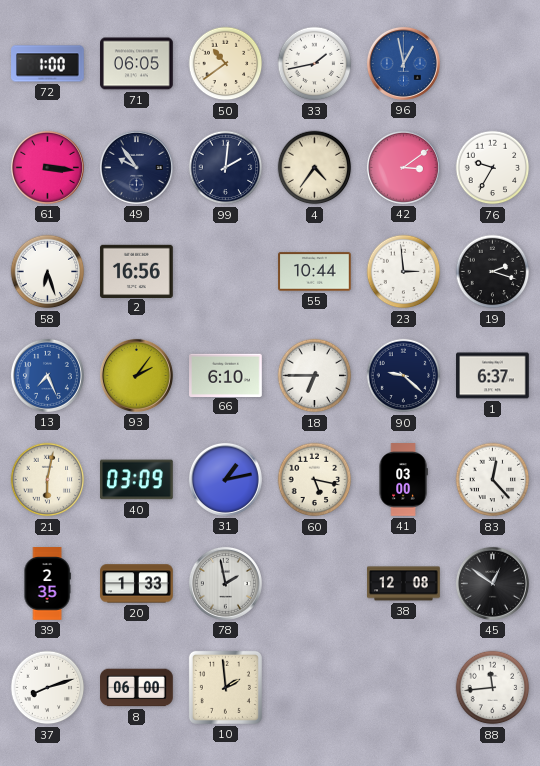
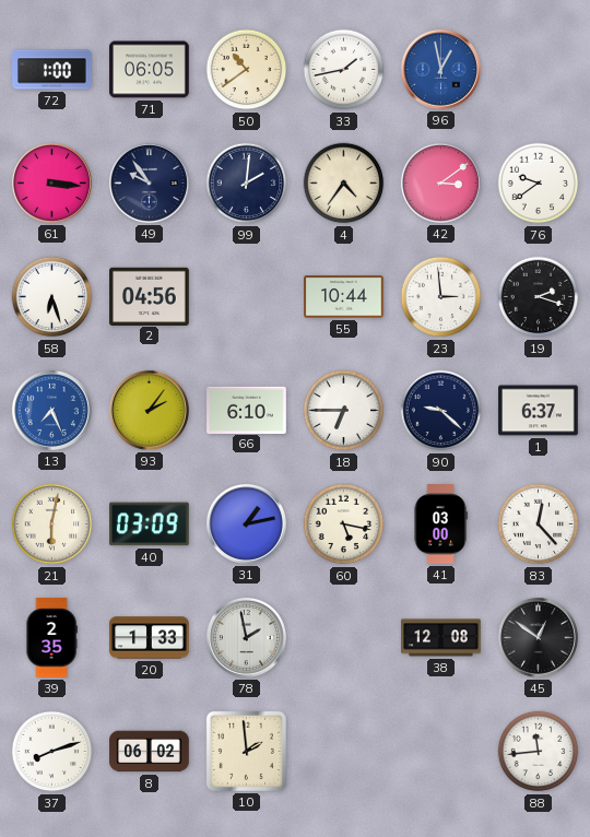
76: 9:35 -> 9:39 (539, 184)
2: 16:56 -> 04:56 (150, 296)
8: 06:00 -> 06:02 (150, 752)
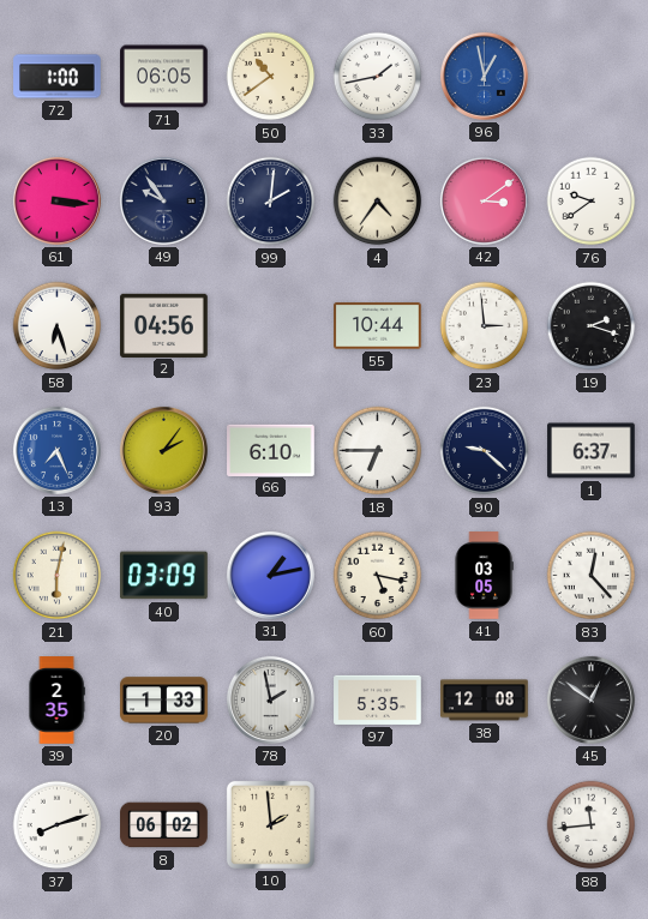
41: 03:00 -> 03:05 (484, 576)
97: none -> 5:35 (378, 699)
